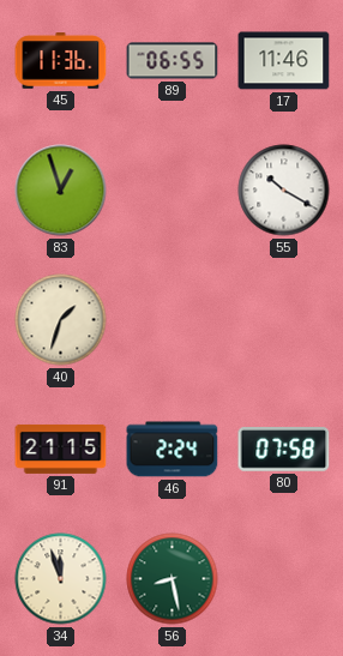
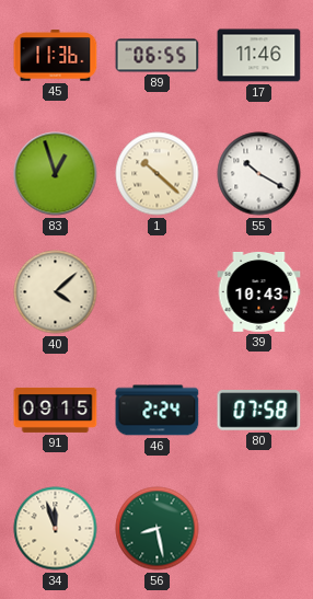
1: none -> 10:22 (158, 174)
40: 1:33 -> 4:08 (56, 292)
39: none -> 10:43 (259, 292)
91: 21:15 -> 09:15 (56, 410)
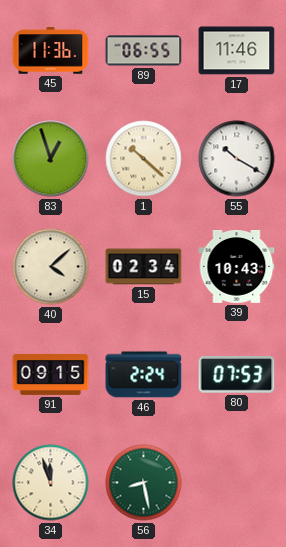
15: none -> 02:34 (144, 267)
80: 07:58 -> 07:53 (237, 375)
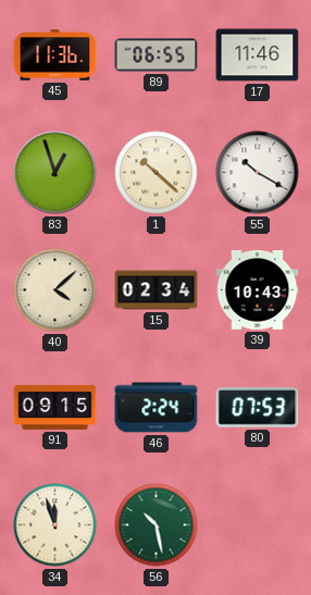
56: 8:28 -> 10:28 (157, 525)
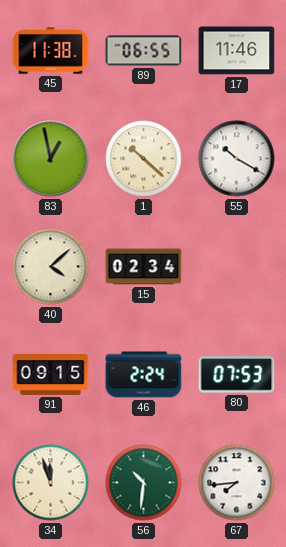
45: 11:36 -> 11:38 (51, 51)
83: 12:57 -> 12:58 (51, 159)
39: 10:43 -> none (258, 290)
56: 10:28 -> 10:31 (144, 483)
67: none -> 7:44 (237, 483)
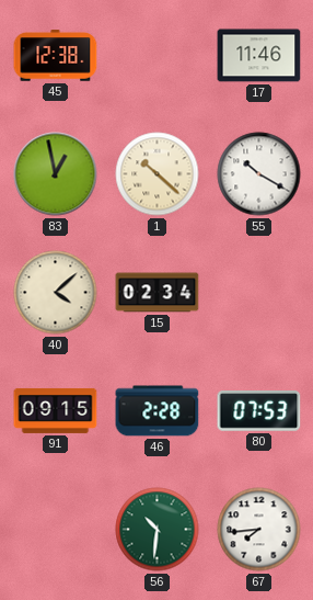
45: 11:38 -> 12:38 (56, 56)
89: 06:55 -> none (144, 51)
46: 2:24 -> 2:28 (158, 411)
34: 11:57 -> none (51, 483)
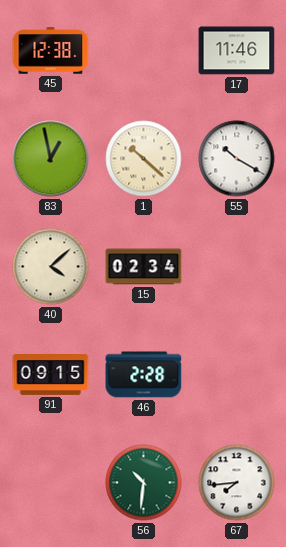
80: 07:53 -> none (259, 411)
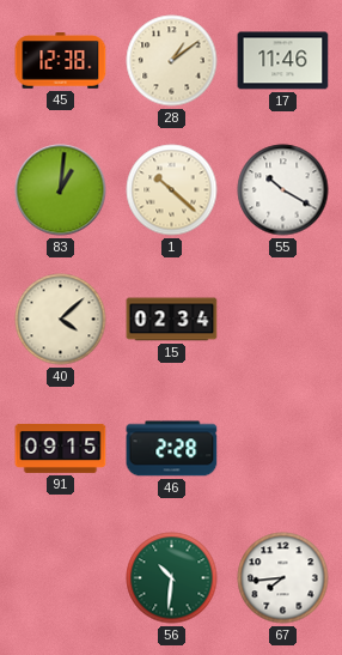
28: none -> 1:09 (172, 61)
83: 12:58 -> 1:01 (61, 190)
